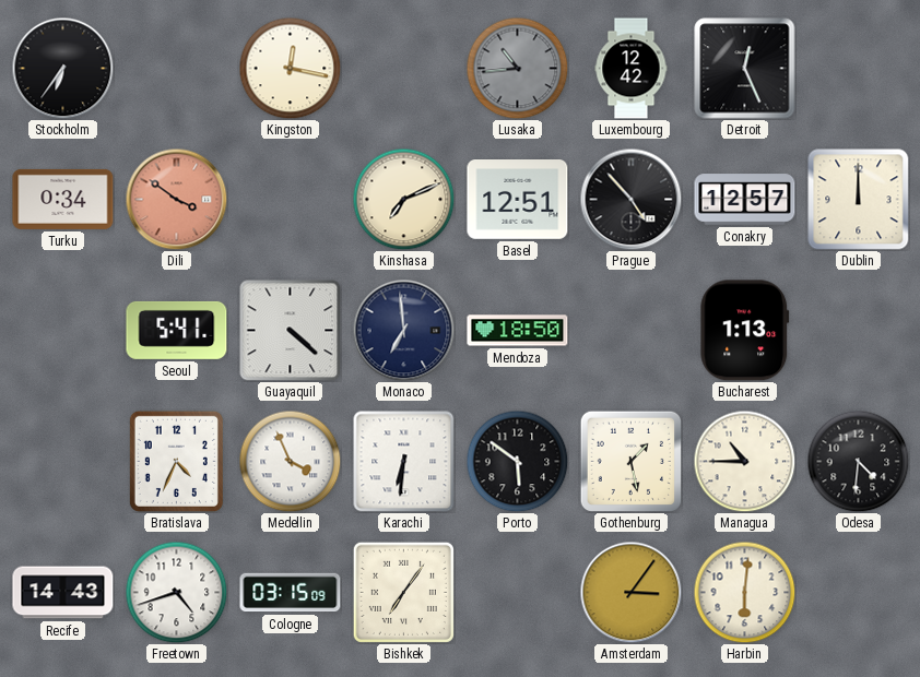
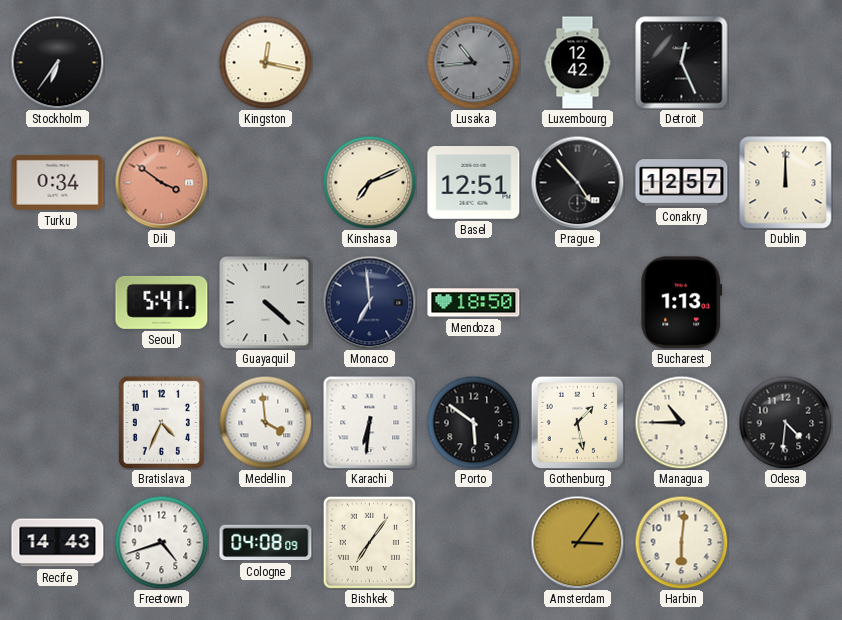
Medellin: 3:56 -> 3:59 (265, 422)
Cologne: 03:15 -> 04:08 (266, 543)
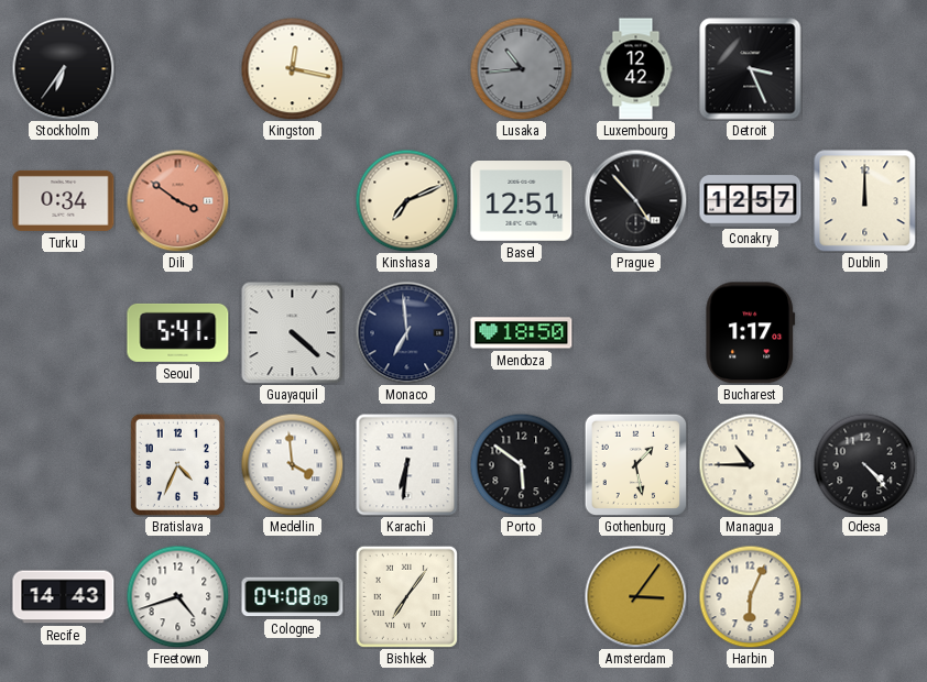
Detroit: 12:26 -> 3:26 (751, 69)
Bucharest: 1:13 -> 1:17 (751, 333)
Odesa: 4:31 -> 4:23 (864, 464)
Harbin: 6:01 -> 6:04 (750, 596)
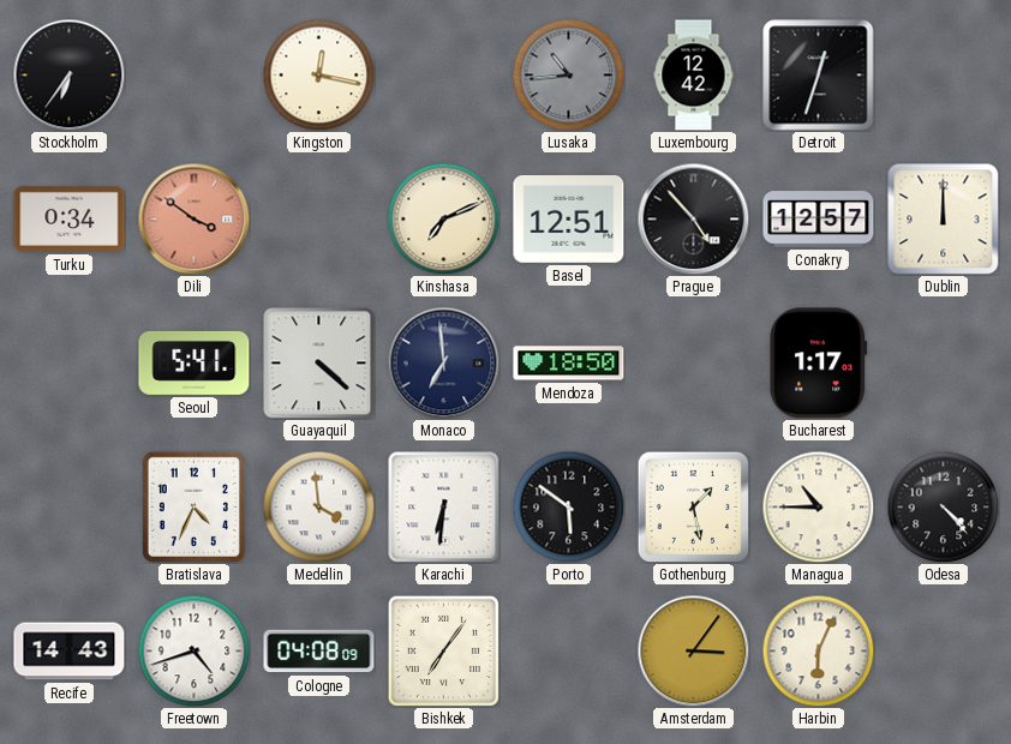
Detroit: 3:26 -> 12:33 (819, 76)
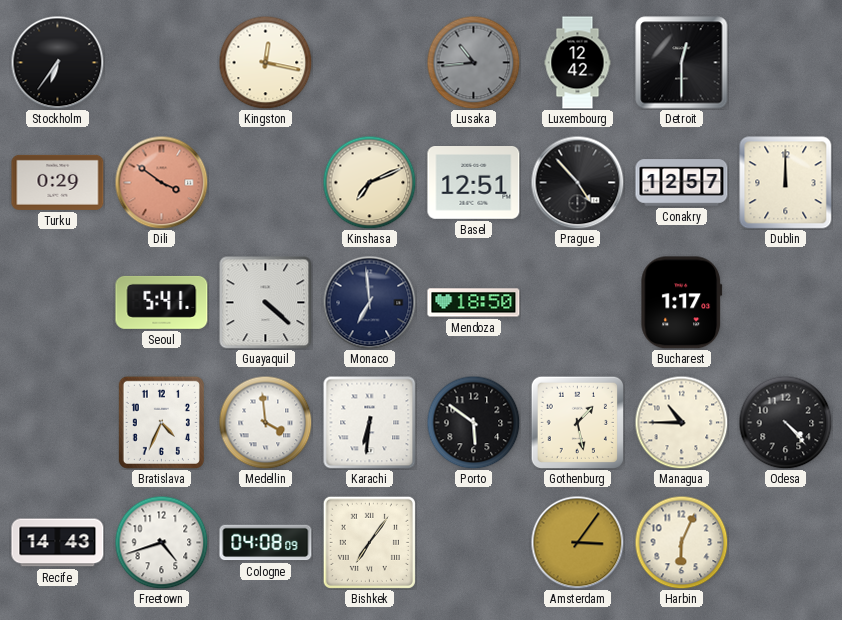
Detroit: 12:33 -> 12:30 (682, 63)
Turku: 0:34 -> 0:29 (58, 182)
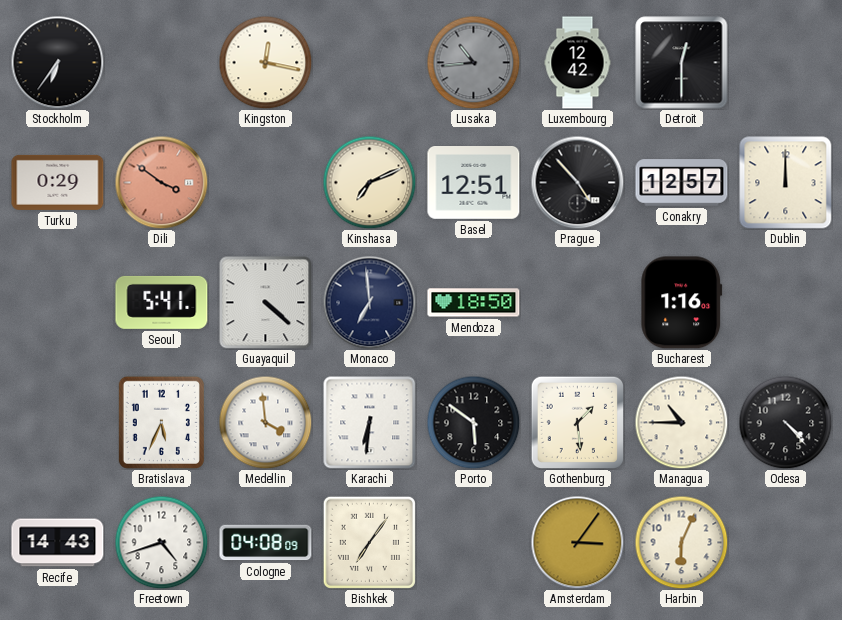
Bucharest: 1:17 -> 1:16 (682, 303)
Bratislava: 4:34 -> 5:34 (161, 422)
Gothenburg: 1:28 -> 1:29 (577, 422)
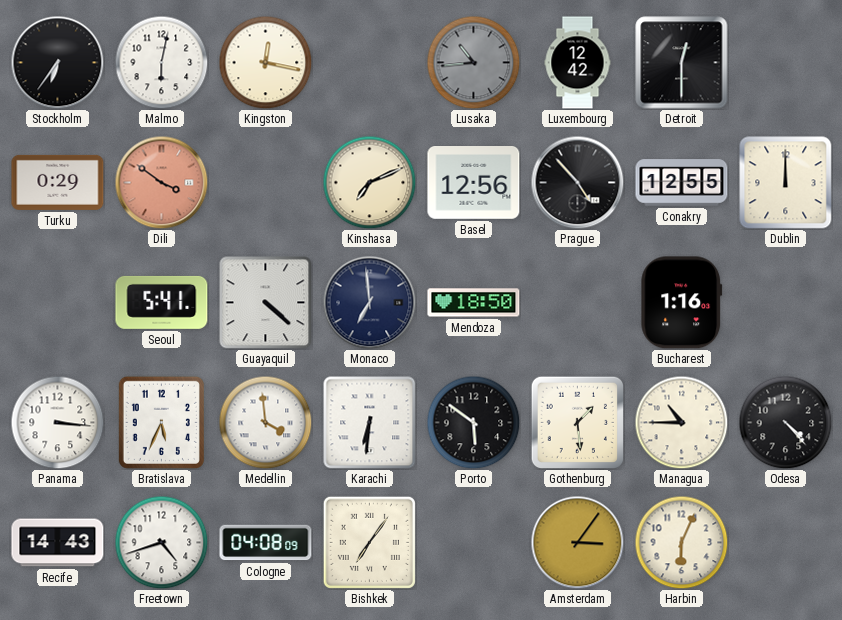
Malmo: none -> 6:02 (161, 62)
Basel: 12:51 -> 12:56 (474, 183)
Conakry: 12:57 -> 12:55 (682, 183)
Panama: none -> 3:16 (57, 422)
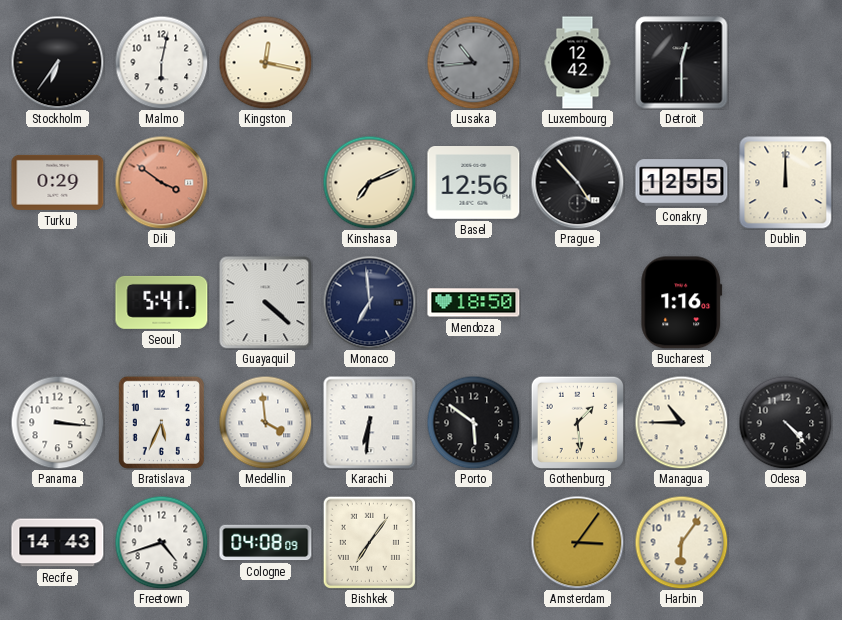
Harbin: 6:04 -> 6:06 (681, 542)
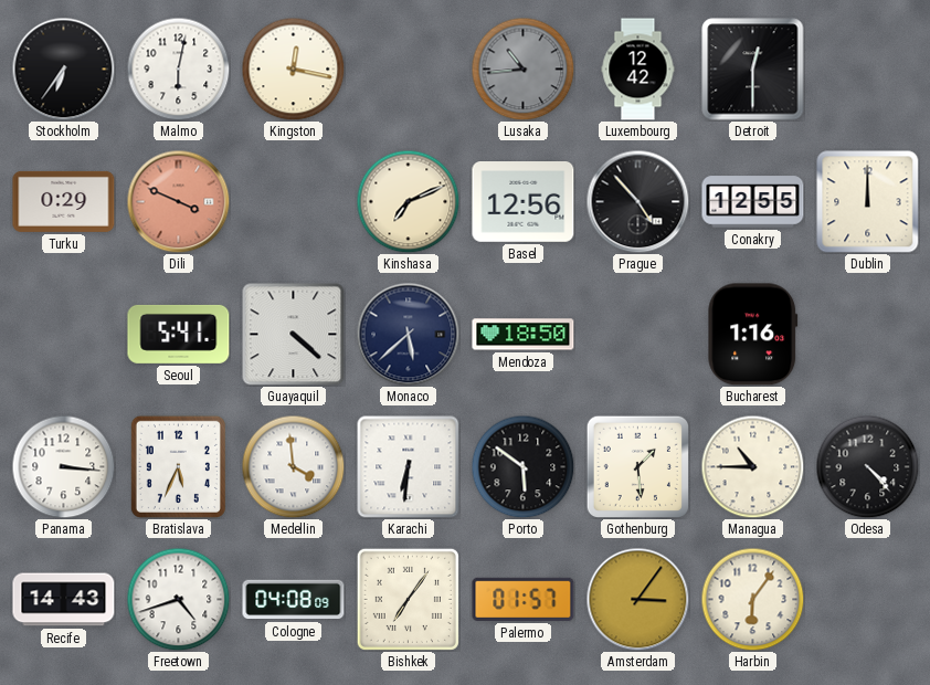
Dili: 3:51 -> 3:49 (178, 201)
Monaco: 6:59 -> 5:38 (408, 334)
Palermo: none -> 01:57 (524, 599)
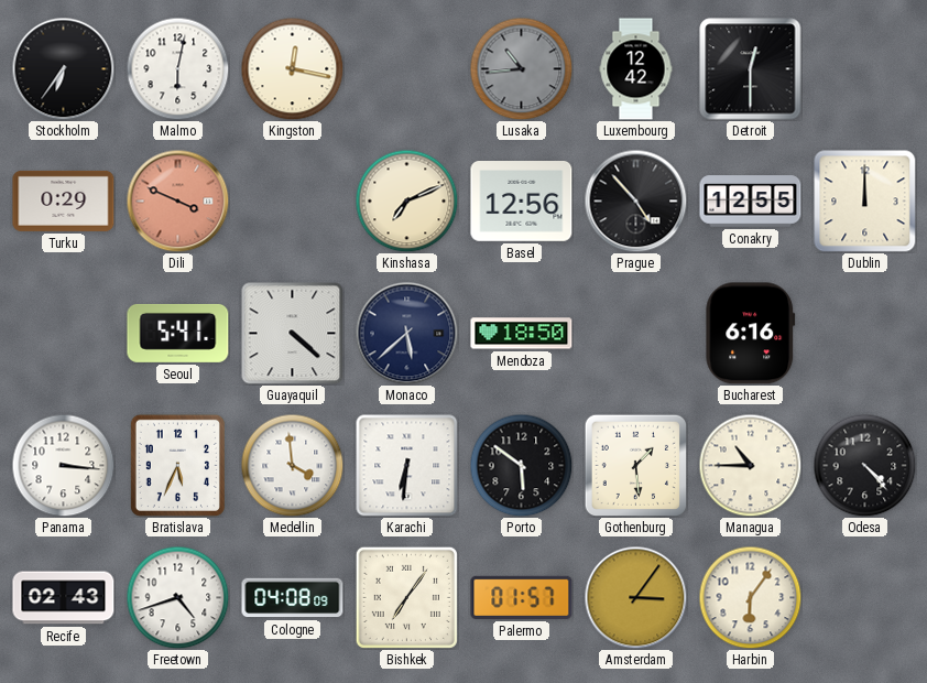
Bucharest: 1:16 -> 6:16 (751, 334)
Recife: 14:43 -> 02:43 (64, 598)
